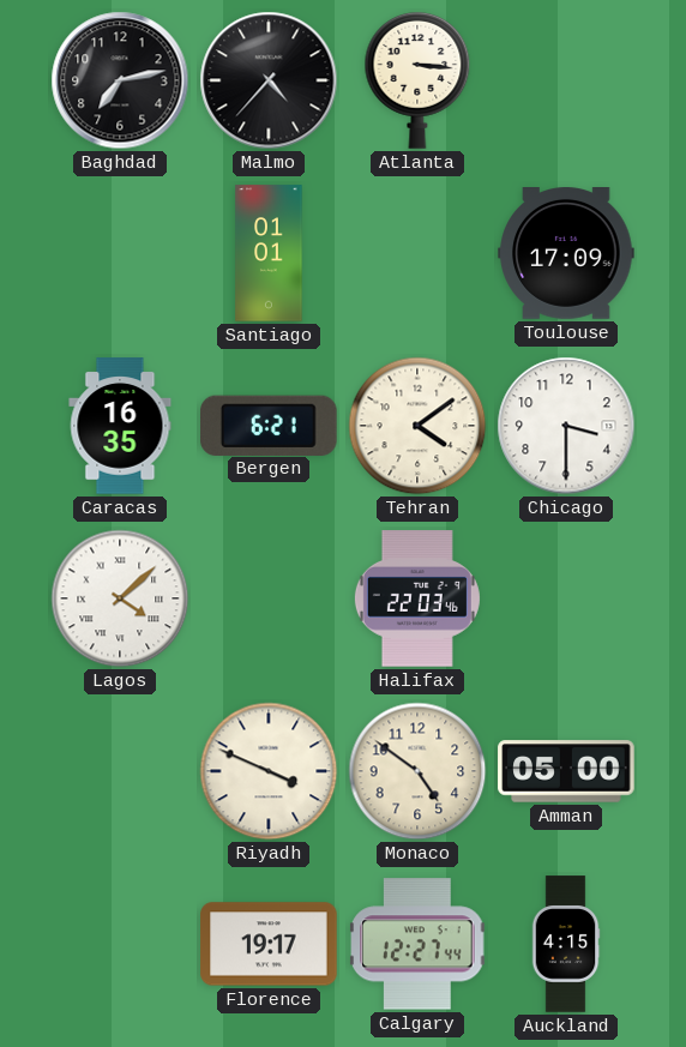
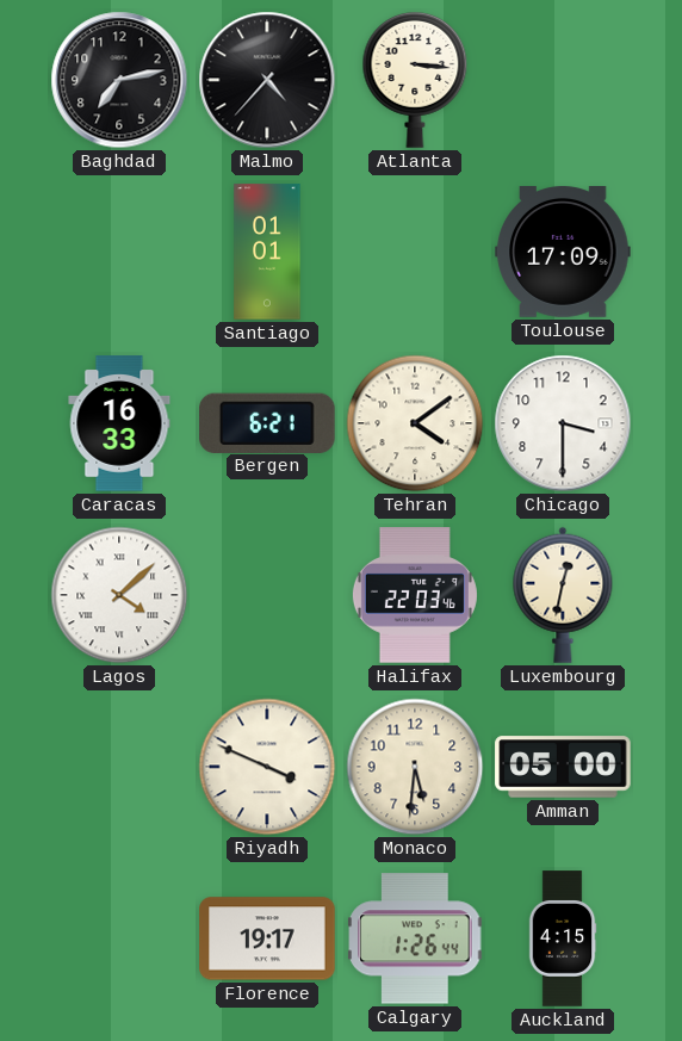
Caracas: 16:35 -> 16:33 (119, 423)
Luxembourg: none -> 12:32 (563, 595)
Monaco: 4:51 -> 5:31 (415, 767)
Calgary: 12:27 -> 1:26 (415, 938)
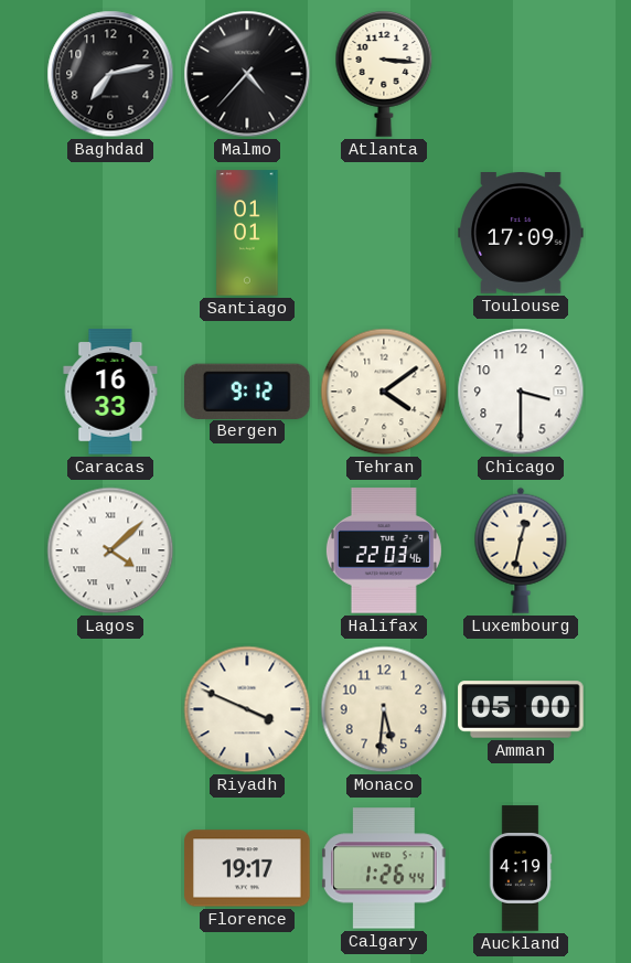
Bergen: 6:21 -> 9:12 (248, 390)
Auckland: 4:15 -> 4:19 (521, 868)
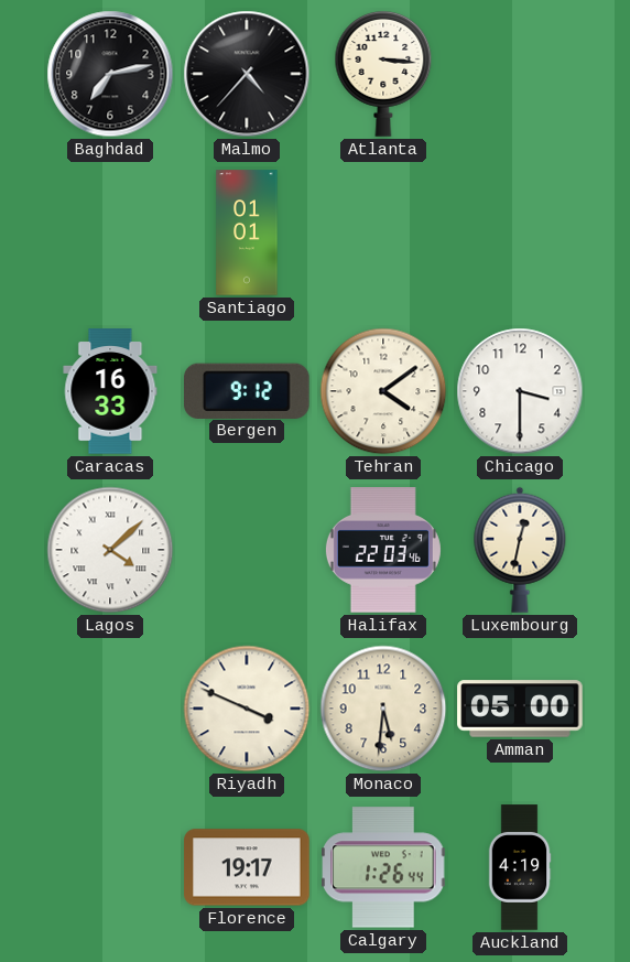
Toulouse: 17:09 -> none (521, 234)
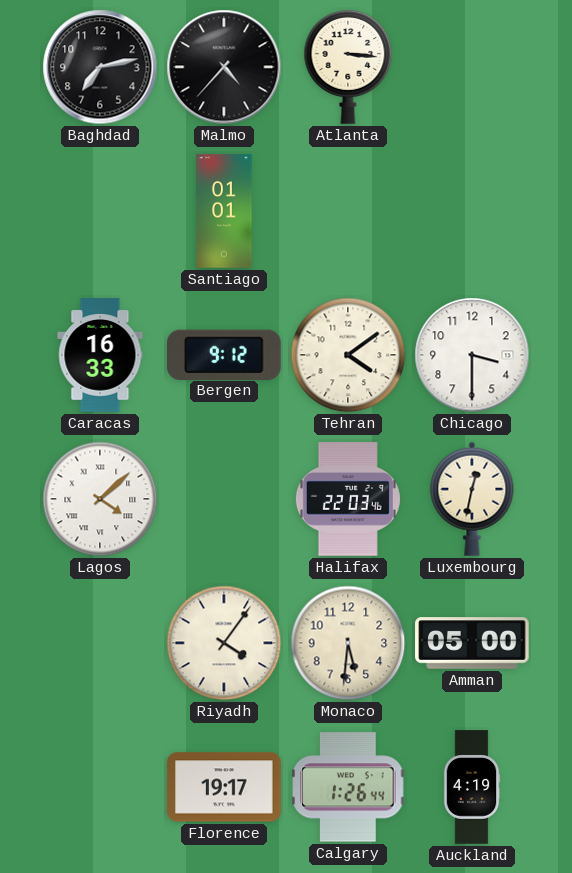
Riyadh: 3:49 -> 4:06 (224, 643)
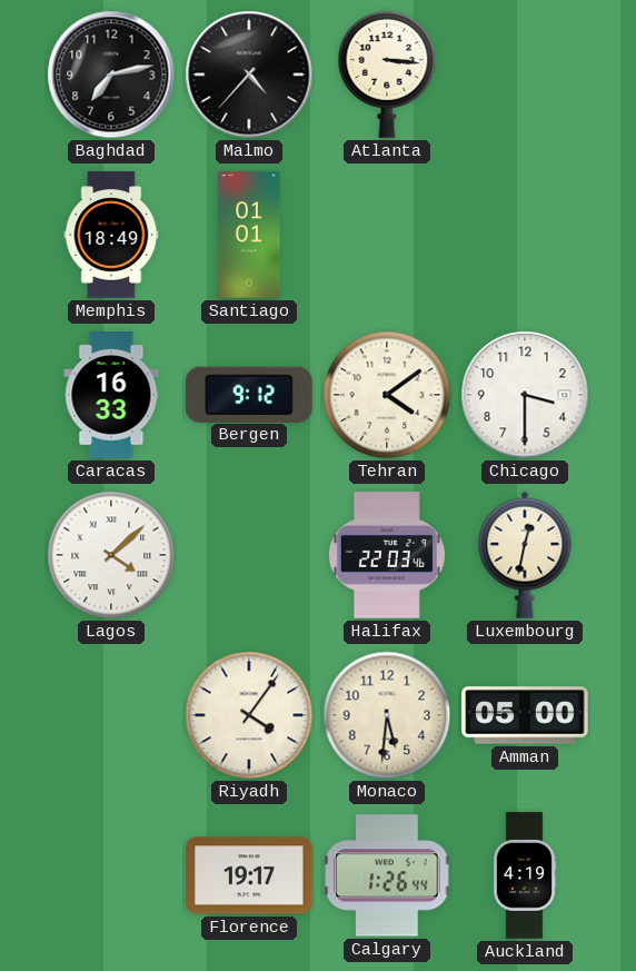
Memphis: none -> 18:49 (111, 235)
